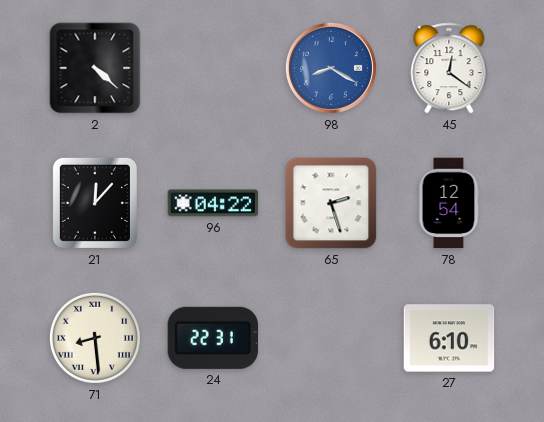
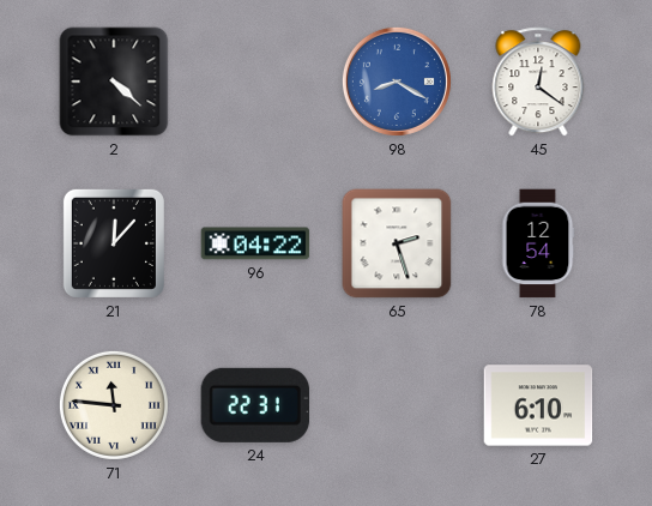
71: 8:29 -> 11:46 (114, 405)
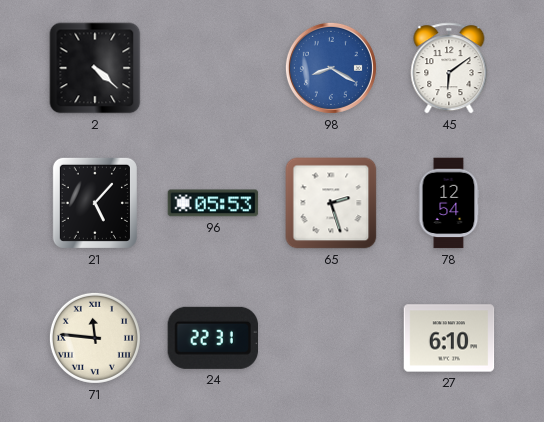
45: 12:21 -> 6:09 (449, 68)
21: 12:07 -> 5:07 (95, 203)
96: 04:22 -> 05:53 (213, 203)
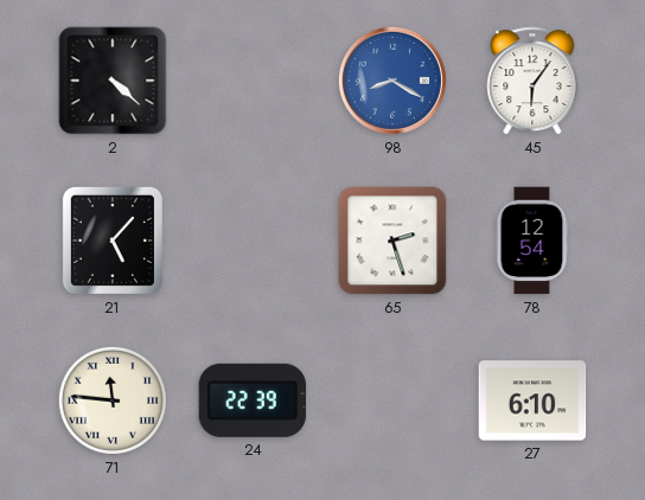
45: 6:09 -> 6:06 (532, 81)
96: 05:53 -> none (213, 203)
24: 22:31 -> 22:39 (251, 400)
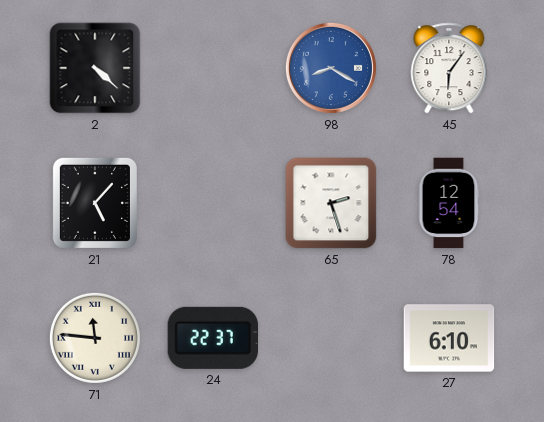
24: 22:39 -> 22:37 (212, 338)
